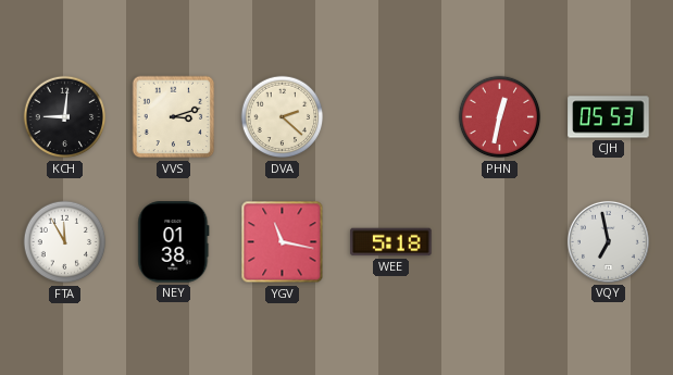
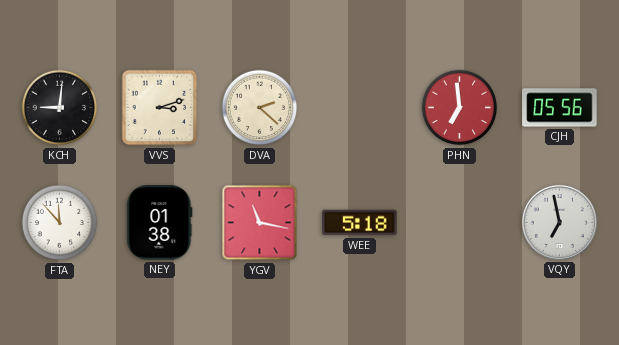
PHN: 12:32 -> 6:59 (460, 108)
CJH: 05:53 -> 05:56 (560, 108)
FTA: 11:55 -> 11:53 (60, 223)
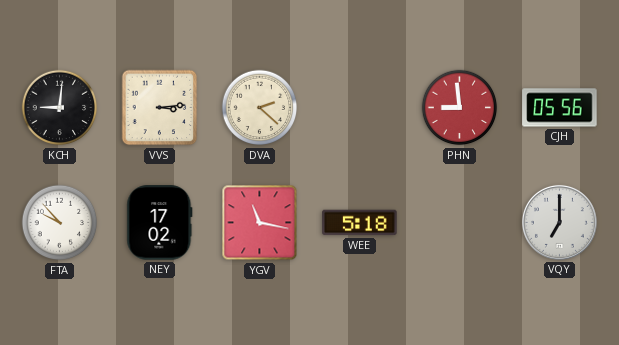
VVS: 3:12 -> 3:14 (160, 108)
PHN: 6:59 -> 8:59 (460, 108)
FTA: 11:53 -> 9:53 (60, 223)
NEY: 01:38 -> 17:02 (160, 223)
VQY: 6:58 -> 7:00 (559, 222)
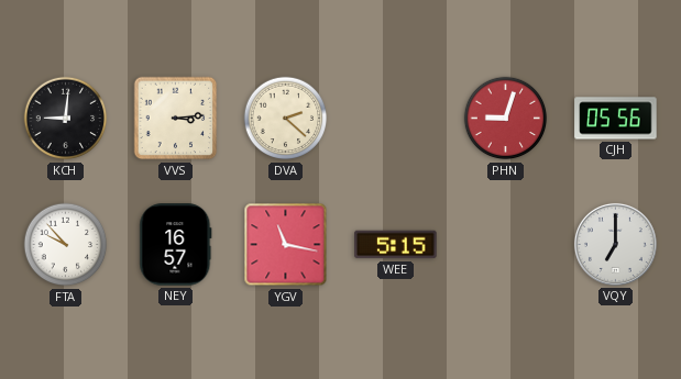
PHN: 8:59 -> 9:03 (506, 119)
NEY: 17:02 -> 16:57 (176, 245)
WEE: 5:18 -> 5:15 (396, 245)
